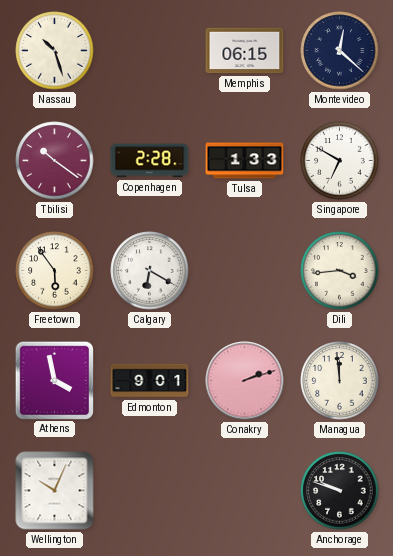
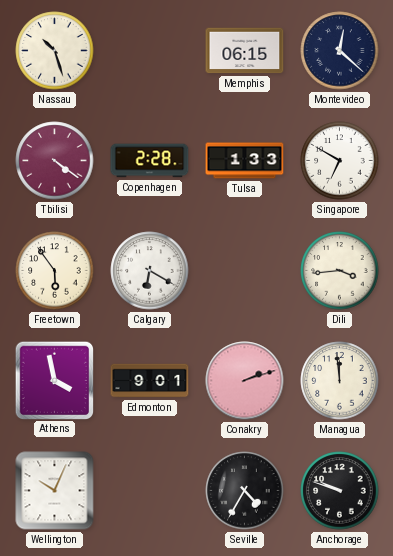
Tbilisi: 10:21 -> 4:21 (55, 161)
Seville: none -> 4:35 (245, 491)
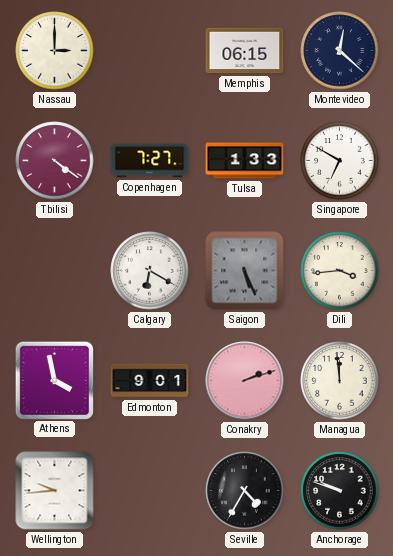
Nassau: 10:27 -> 3:00 (55, 51)
Copenhagen: 2:28 -> 7:27 (150, 161)
Freetown: 5:54 -> none (55, 271)
Saigon: none -> 5:26 (245, 271)
Wellington: 10:04 -> 9:44 (55, 491)
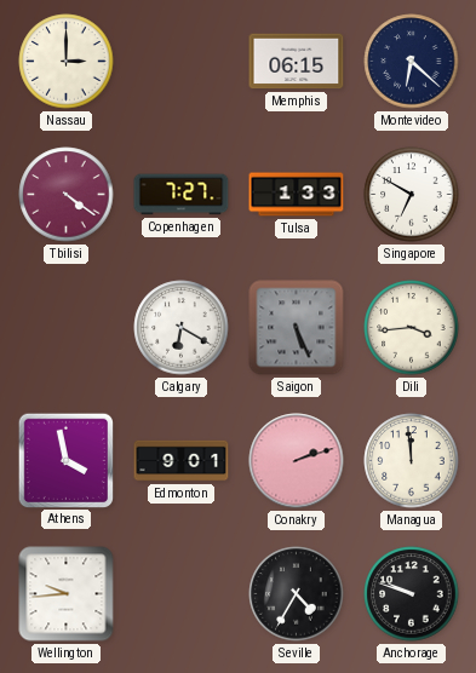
Montevideo: 12:22 -> 6:22 (412, 62)
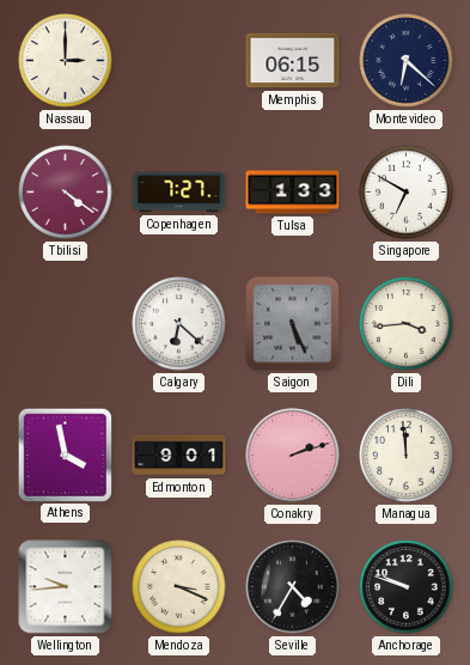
Calgary: 6:20 -> 6:22 (179, 324)
Mendoza: none -> 3:19 (179, 587)
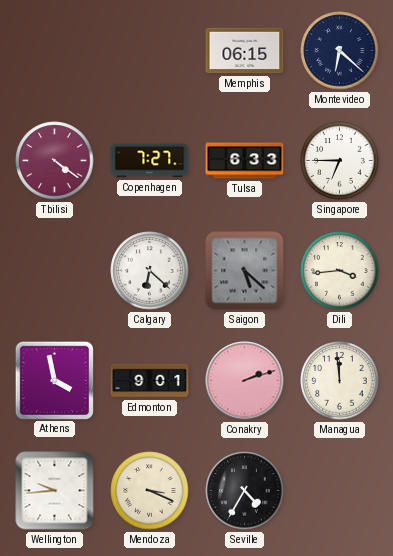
Nassau: 3:00 -> none (66, 61)
Tulsa: 1:33 -> 6:33 (245, 161)
Singapore: 6:50 -> 6:45 (340, 161)
Saigon: 5:26 -> 5:22 (245, 271)
Anchorage: 9:48 -> none (407, 587)
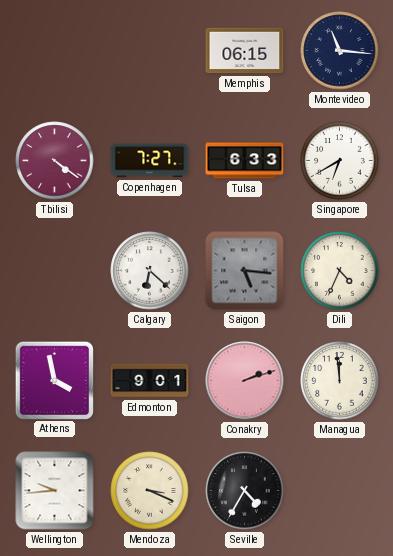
Montevideo: 6:22 -> 11:16 (340, 51)
Singapore: 6:45 -> 6:40 (340, 161)
Saigon: 5:22 -> 5:16 (245, 271)
Dili: 3:44 -> 4:34 (340, 271)
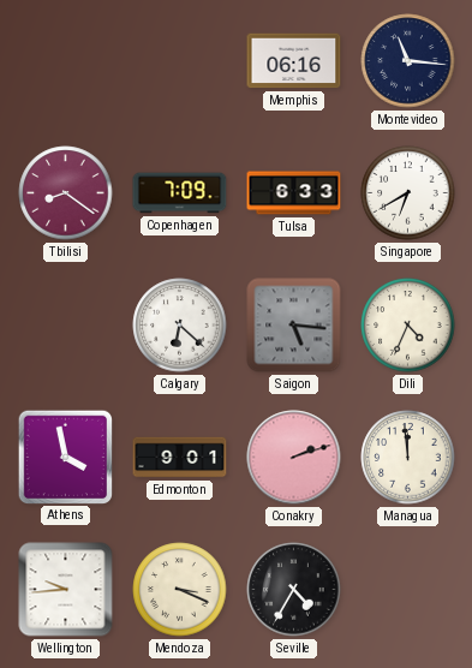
Memphis: 06:15 -> 06:16 (294, 61)
Tbilisi: 4:21 -> 8:21 (66, 193)
Copenhagen: 7:27 -> 7:09 (180, 193)
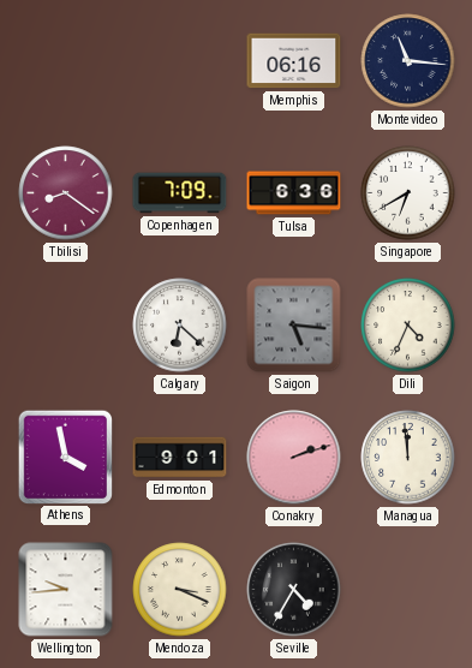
Tulsa: 6:33 -> 6:36 (294, 193)
